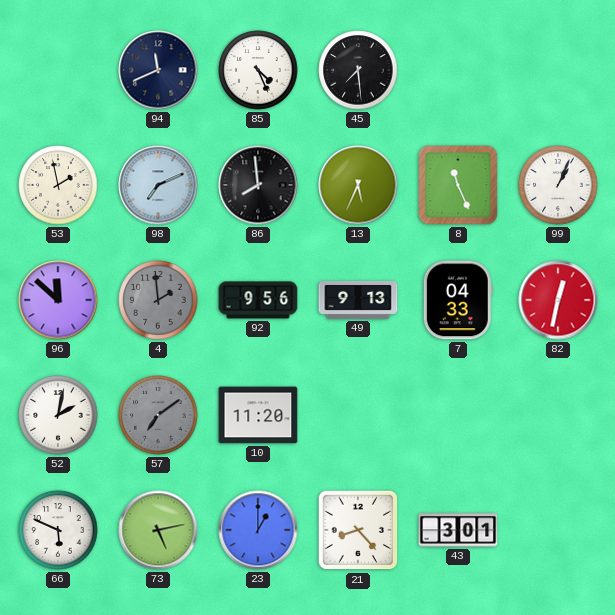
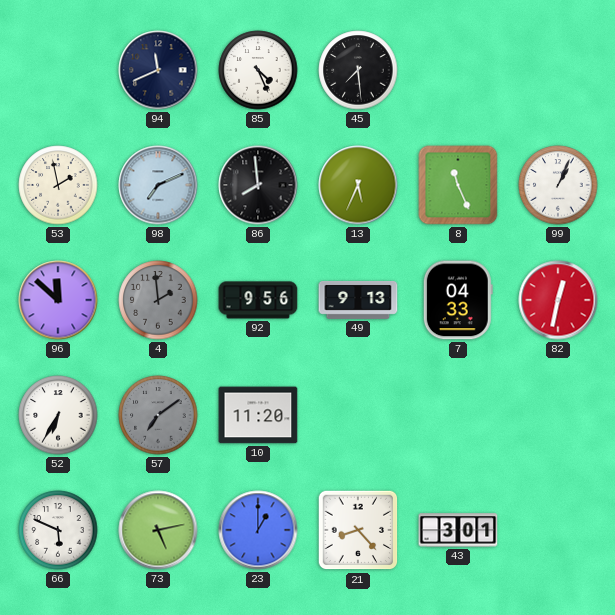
52: 2:02 -> 6:35 (58, 415)
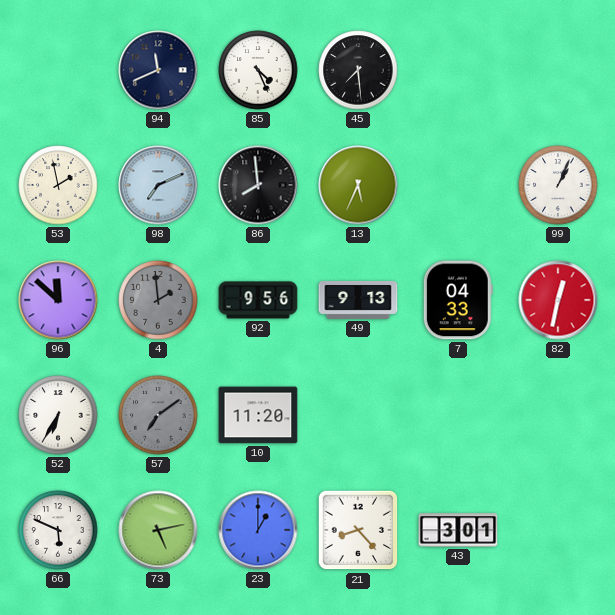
8: 11:26 -> none (458, 185)
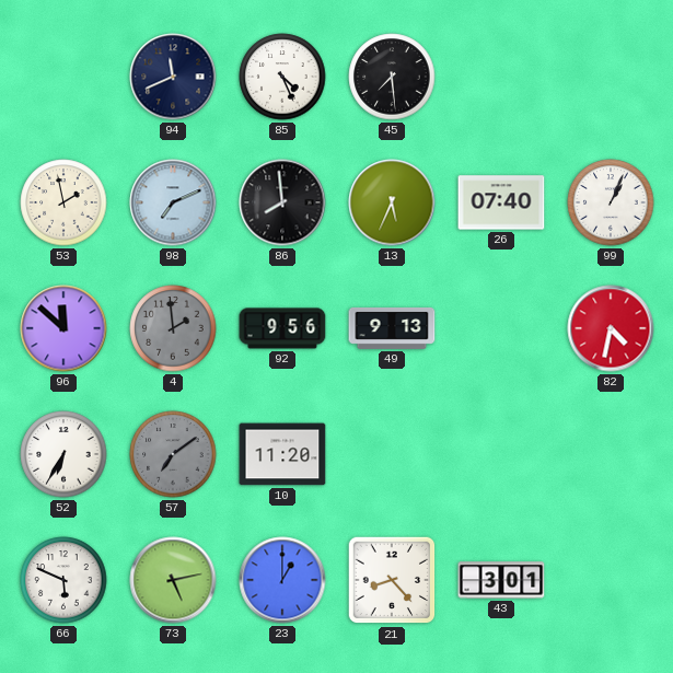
26: none -> 07:40 (501, 202)
7: 04:33 -> none (458, 300)
82: 12:32 -> 4:32 (611, 328)
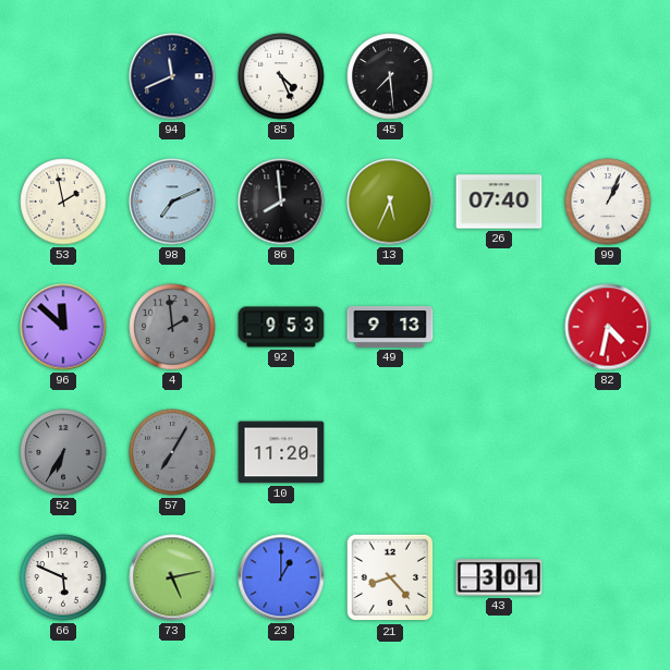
92: 9:56 -> 9:53 (281, 327)
52 dial: white -> grey (63, 452)
57: 7:09 -> 7:05 (172, 452)
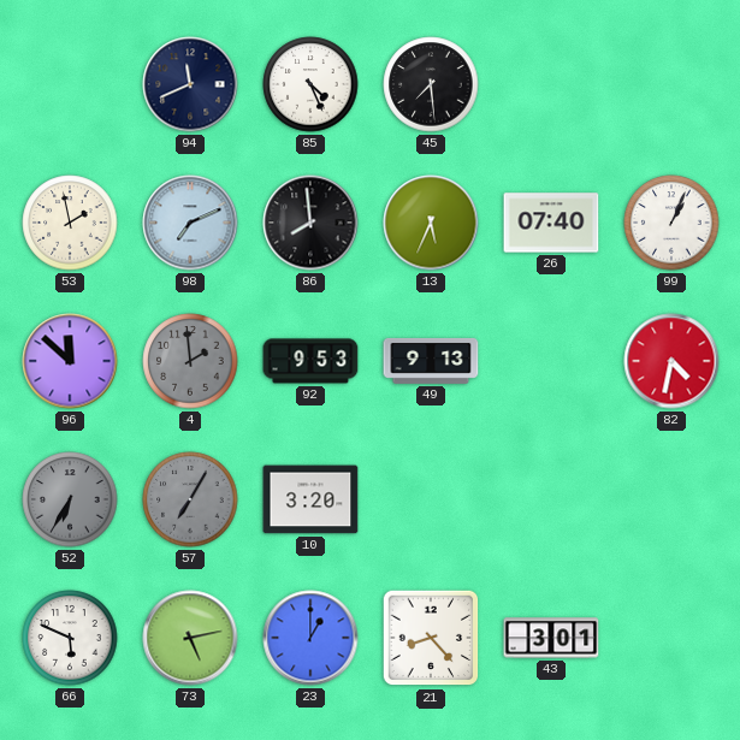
10: 11:20 -> 3:20 (310, 499)
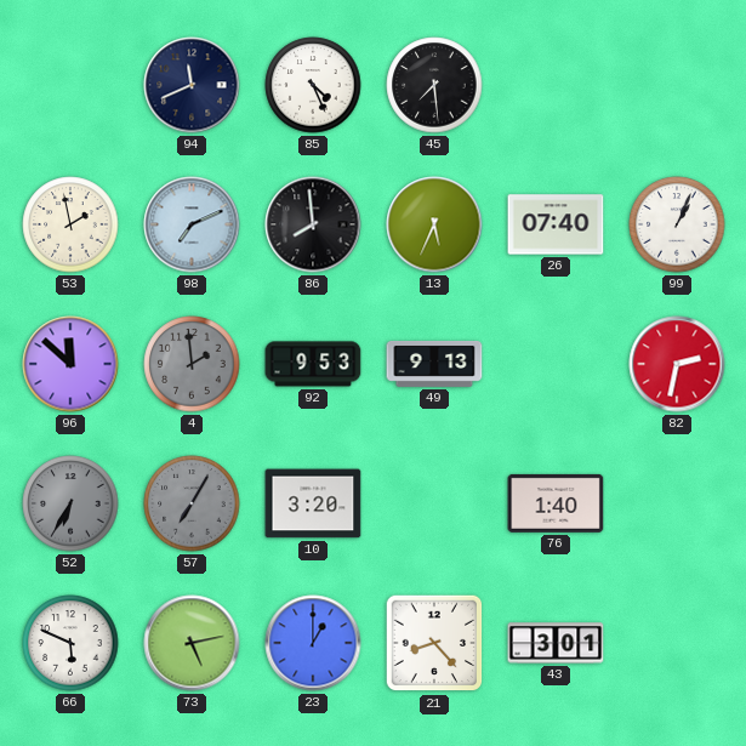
82: 4:32 -> 2:32 (677, 364)
76: none -> 1:40 (556, 503)
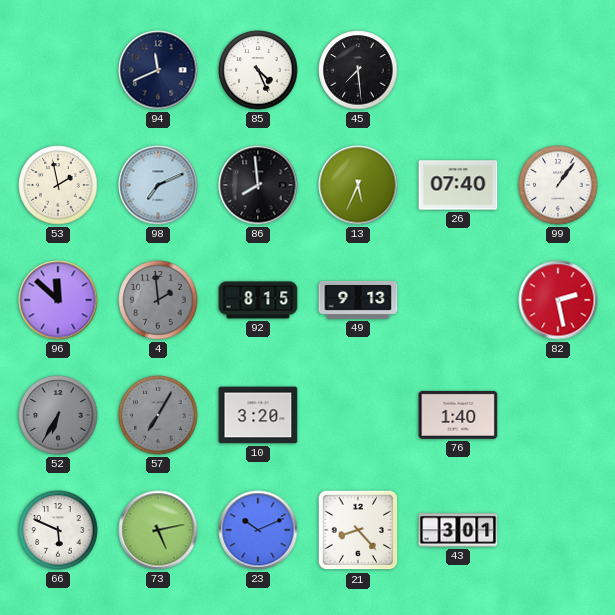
99: 1:04 -> 1:06 (558, 185)
92: 9:53 -> 8:15 (258, 300)
82: 2:32 -> 2:28 (558, 300)
23: 1:00 -> 10:11 (258, 530)
